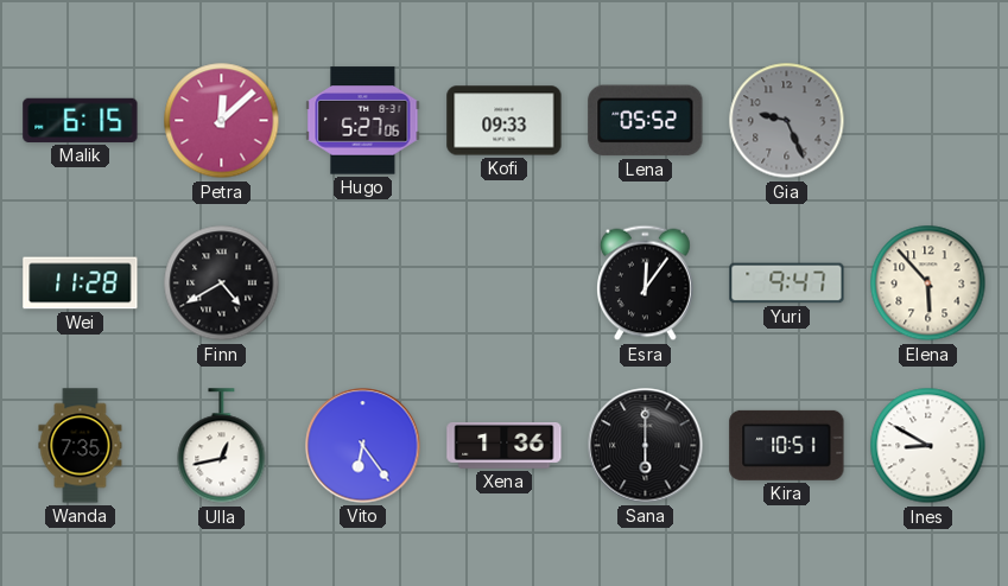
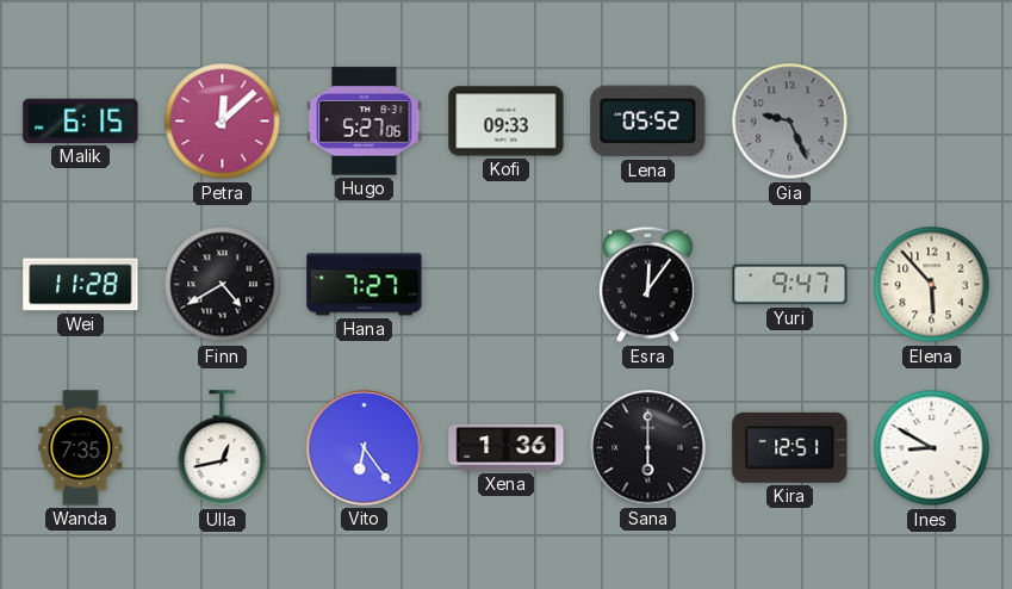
Hana: none -> 7:27 (365, 285)
Kira: 10:51 -> 12:51 (790, 447)
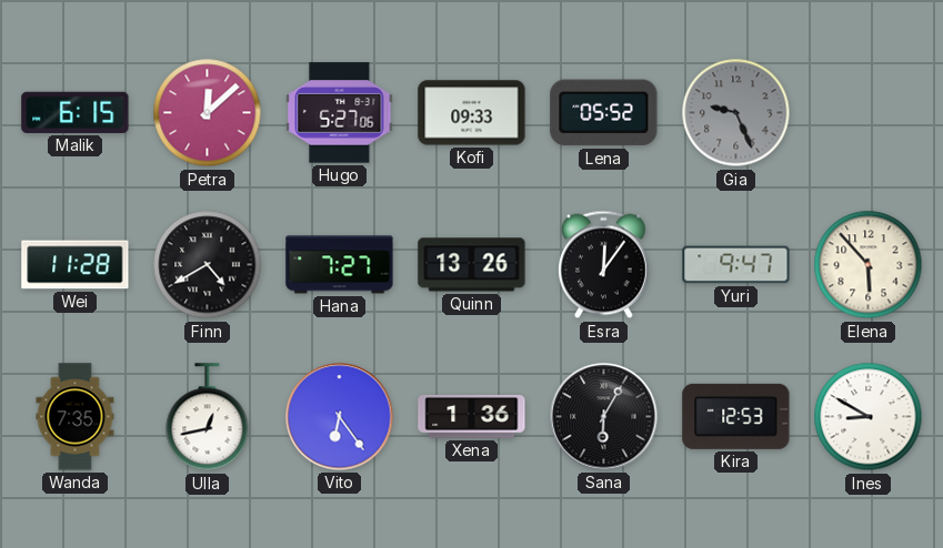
Quinn: none -> 13:26 (472, 265)
Sana: 6:00 -> 6:05 (604, 417)
Kira: 12:51 -> 12:53 (736, 416)
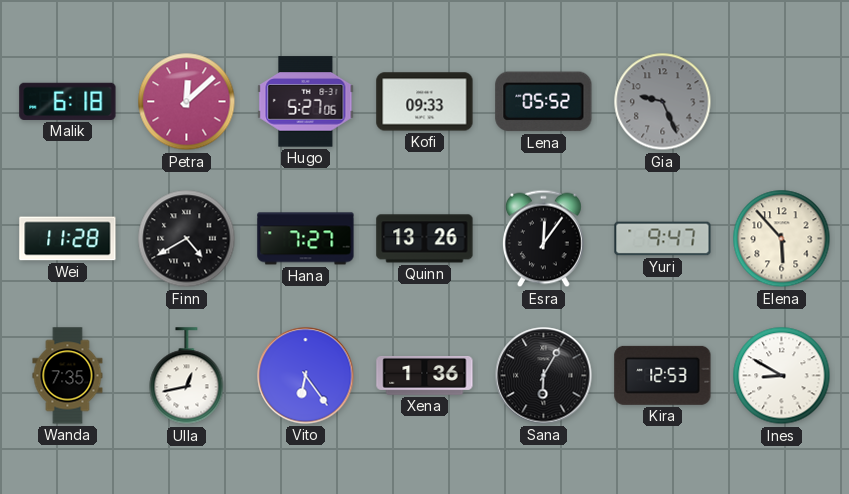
Malik: 6:15 -> 6:18 (68, 101)
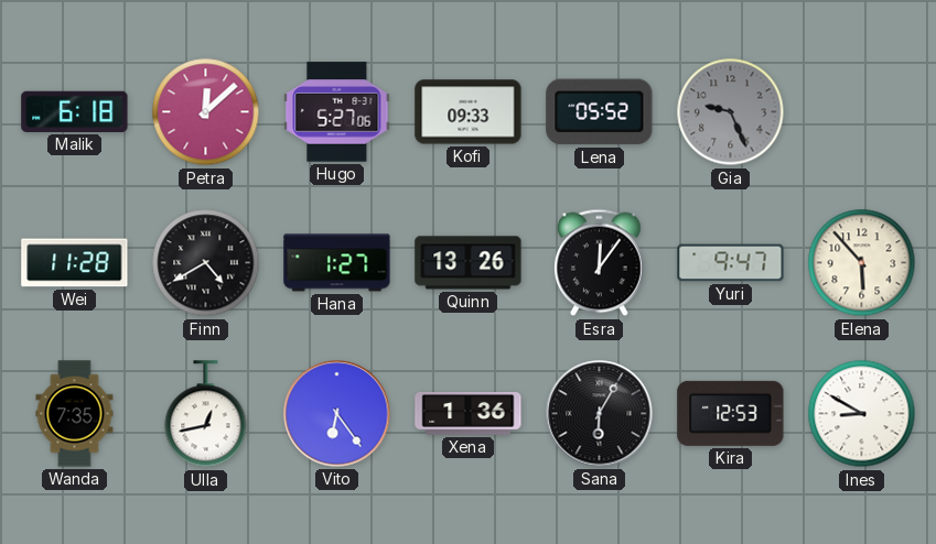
Hana: 7:27 -> 1:27 (337, 263)
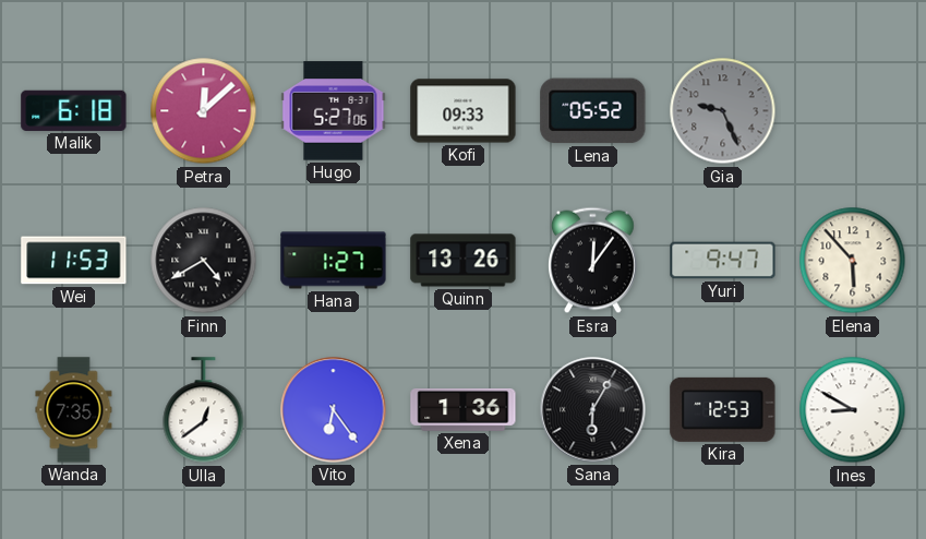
Wei: 11:28 -> 11:53 (74, 261)
Ulla: 12:43 -> 12:39 (204, 410)
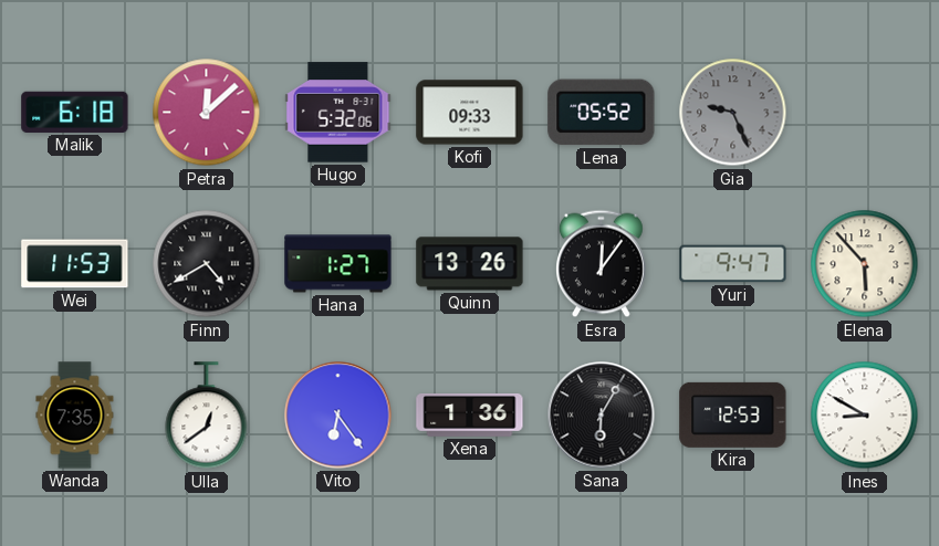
Hugo: 5:27 -> 5:32 (338, 113)
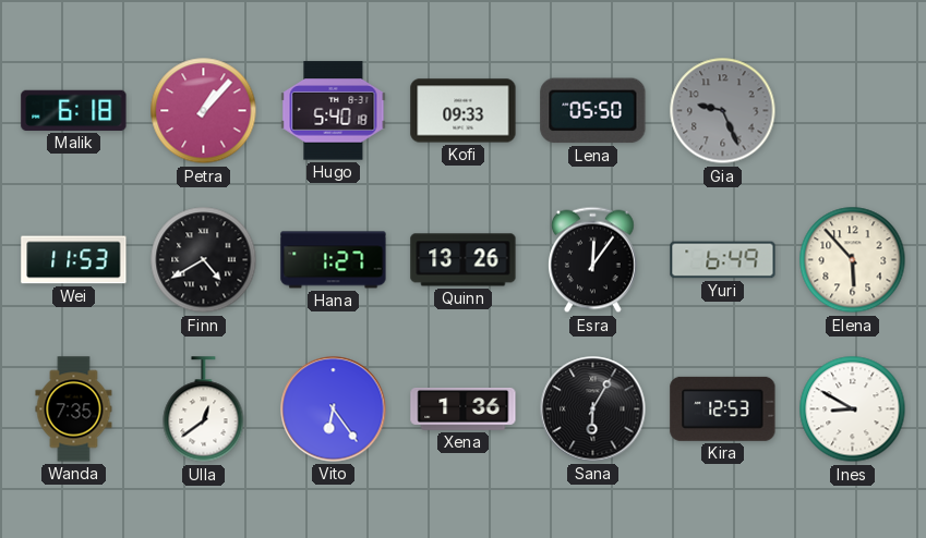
Petra: 12:08 -> 1:07 (204, 111)
Hugo: 5:32 -> 5:40 (334, 111)
Lena: 05:52 -> 05:50 (593, 111)
Yuri: 9:47 -> 6:49 (723, 260)
